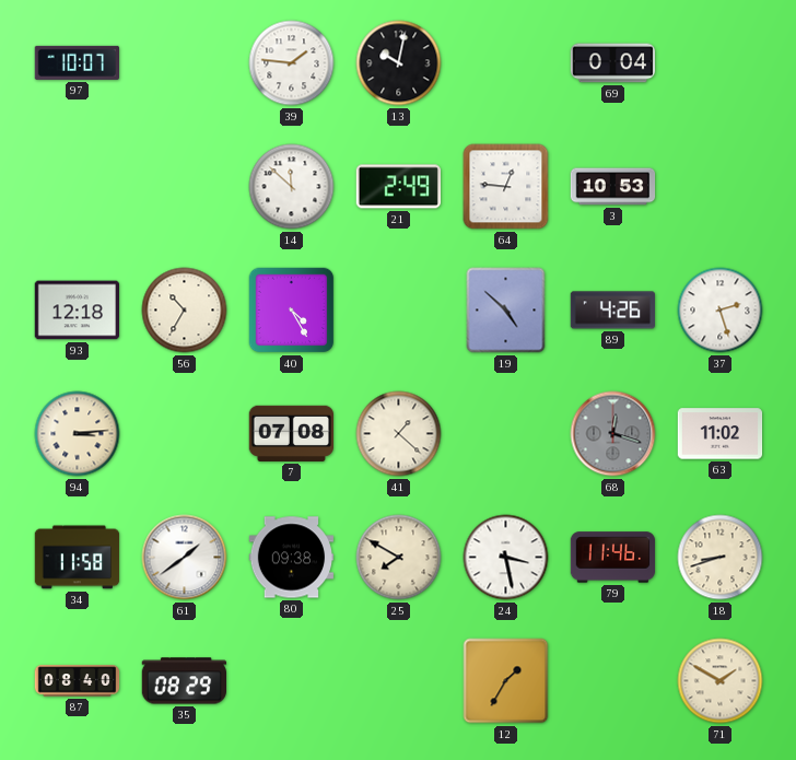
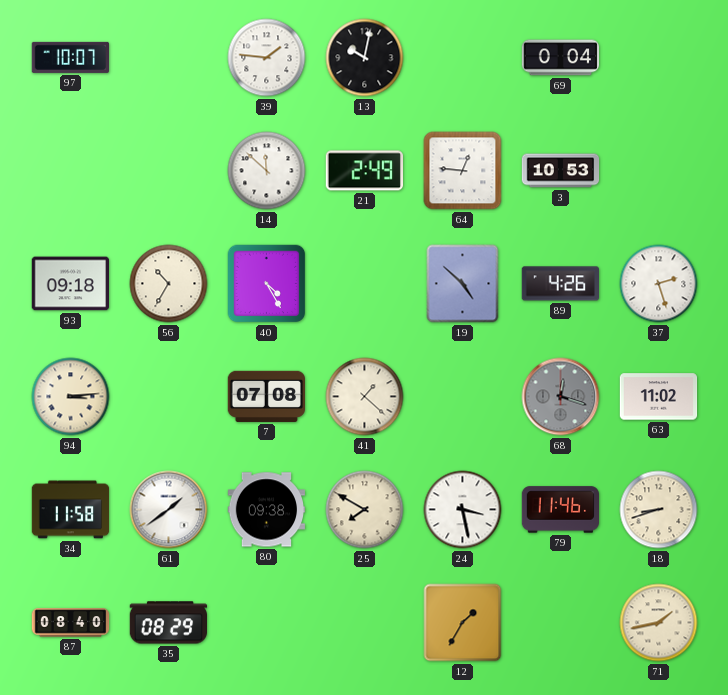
93: 12:18 -> 09:18 (70, 284)
71: 1:50 -> 1:43 (659, 623)
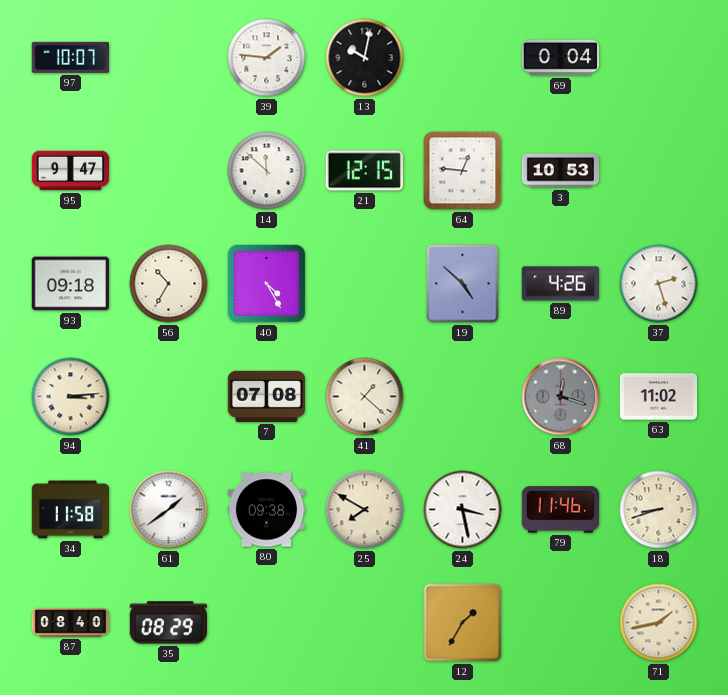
95: none -> 9:47 (71, 171)
21: 2:49 -> 12:15 (364, 171)
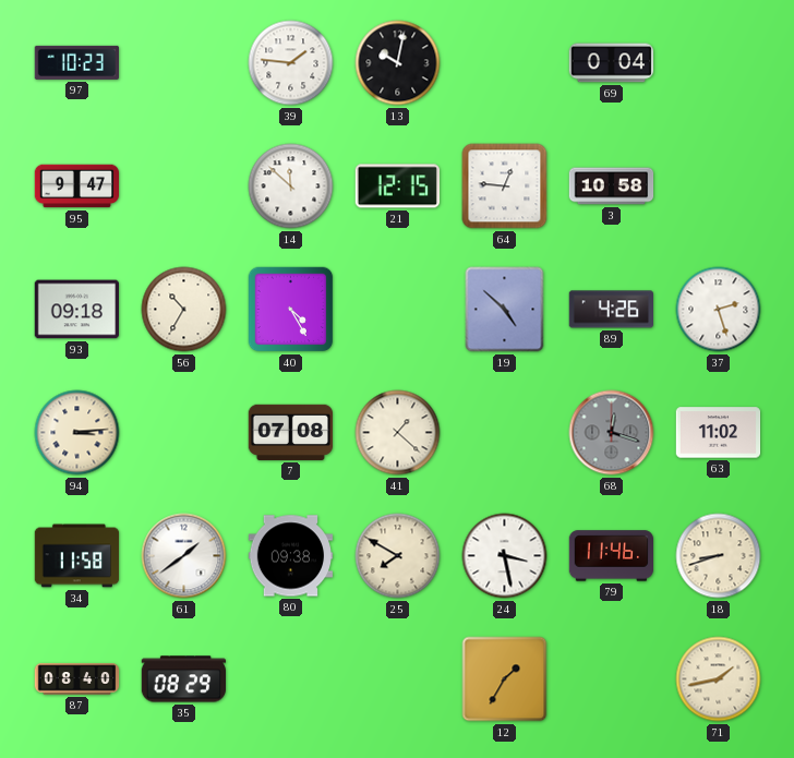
97: 10:07 -> 10:23 (76, 62)
3: 10:53 -> 10:58 (612, 187)
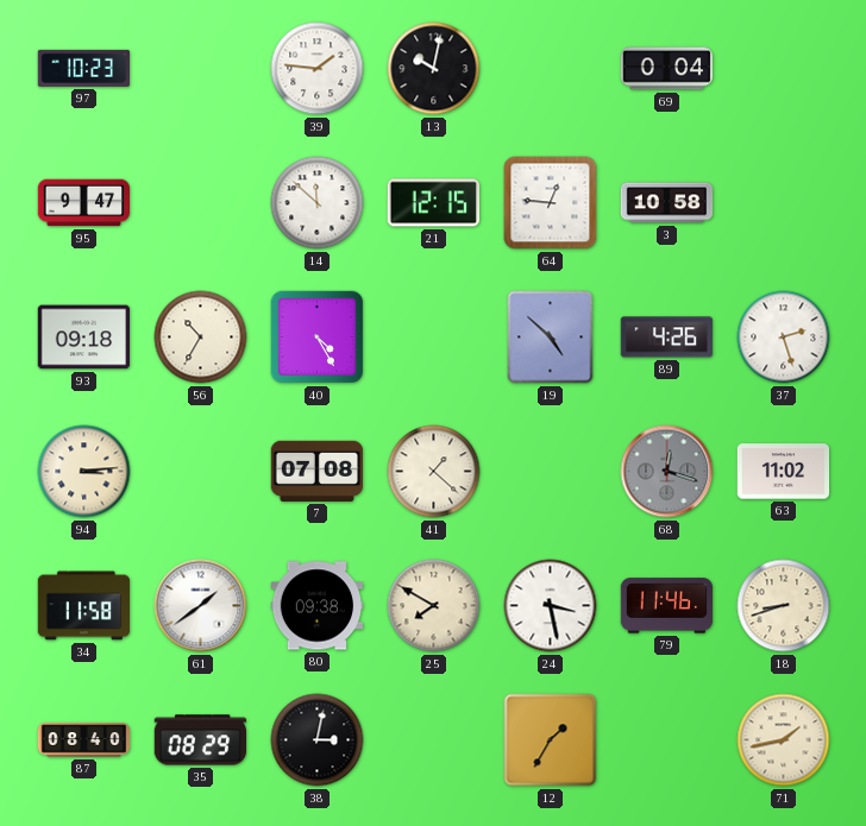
38: none -> 3:02 (318, 740)
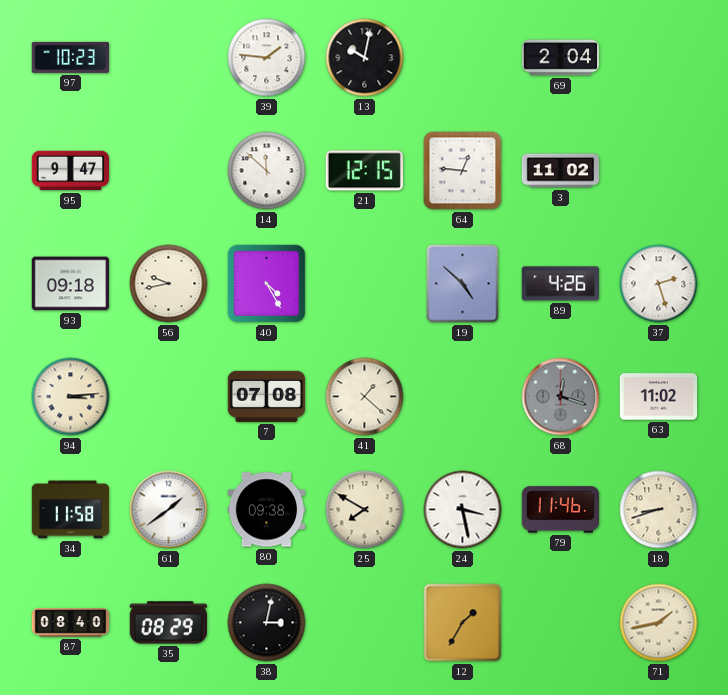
69: 0:04 -> 2:04 (561, 58)
3: 10:58 -> 11:02 (561, 171)
56: 10:35 -> 9:43 (169, 284)
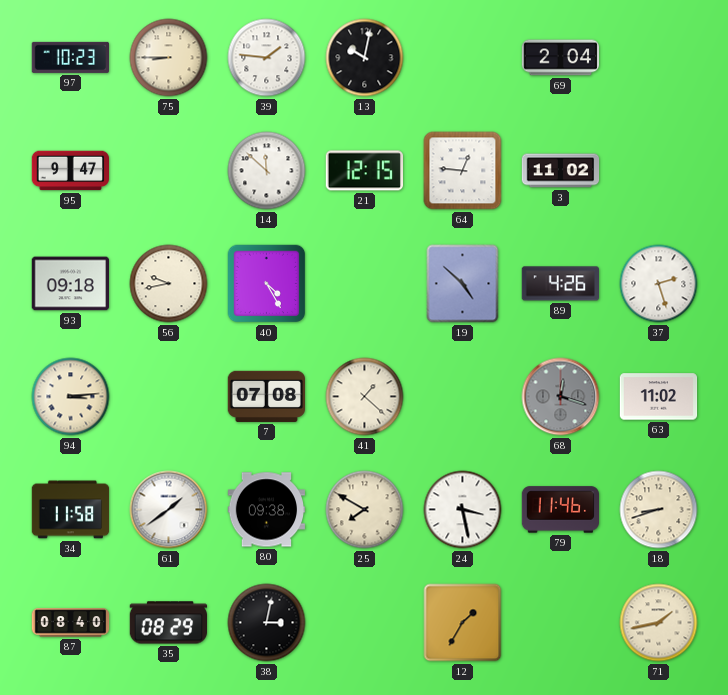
75: none -> 8:45 (169, 58)
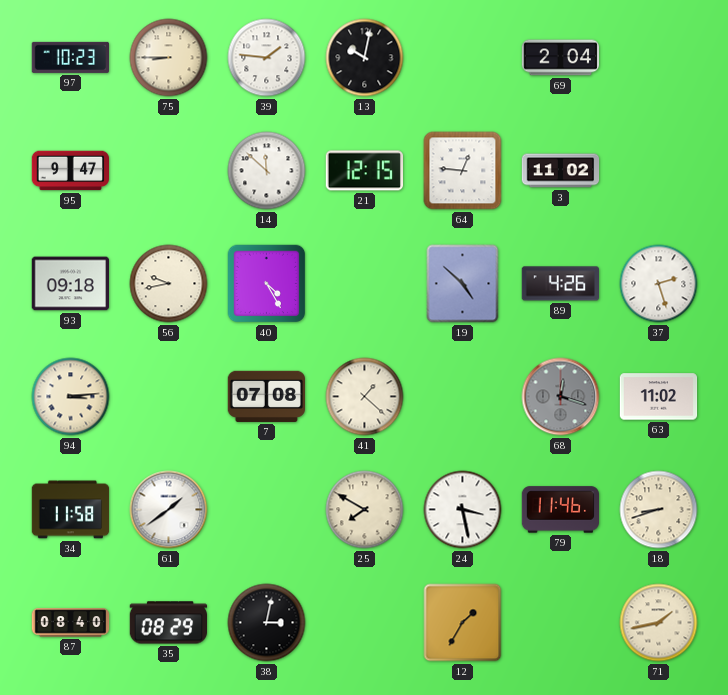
80: 09:38 -> none (267, 510)
